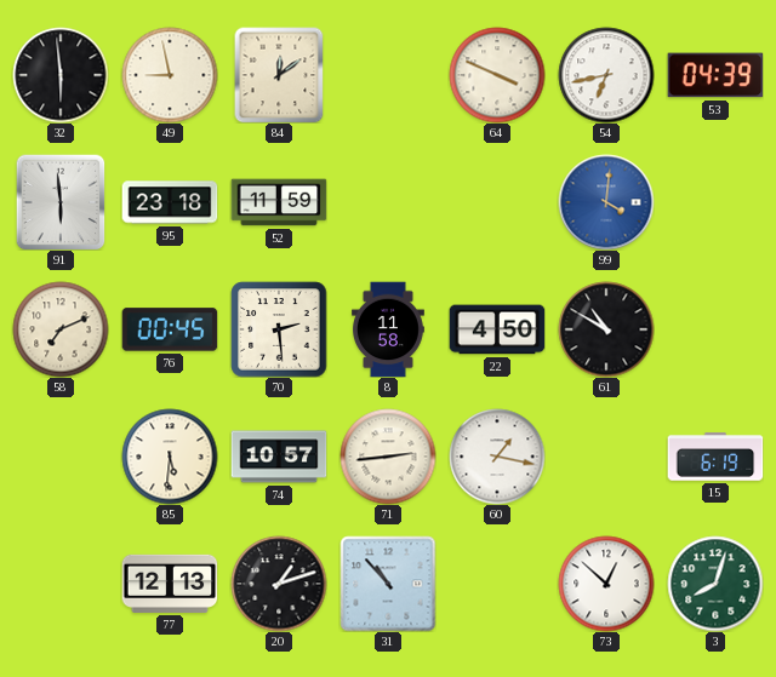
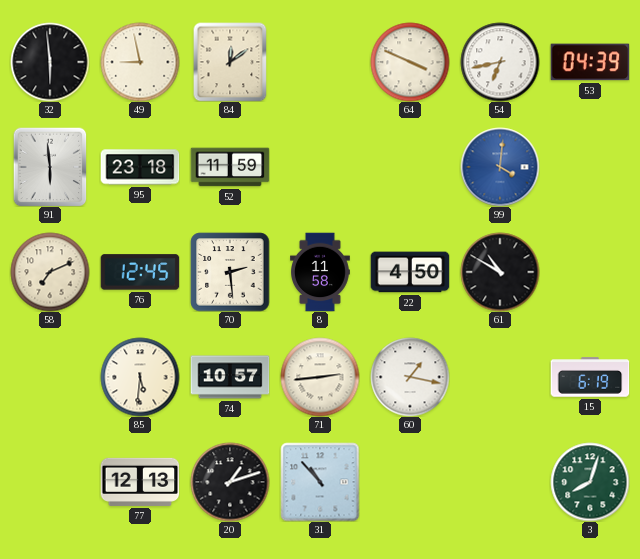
76: 00:45 -> 12:45 (140, 272)
73: 12:52 -> none (606, 584)
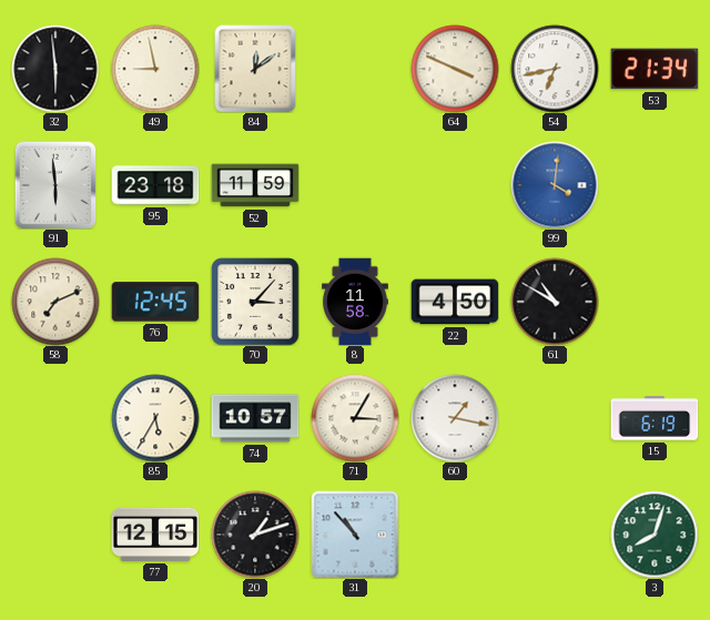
53: 04:39 -> 21:34 (655, 69)
70: 2:29 -> 3:07 (255, 302)
85: 5:31 -> 5:35 (155, 418)
71: 2:44 -> 3:05 (355, 418)
77: 12:13 -> 12:15 (155, 535)
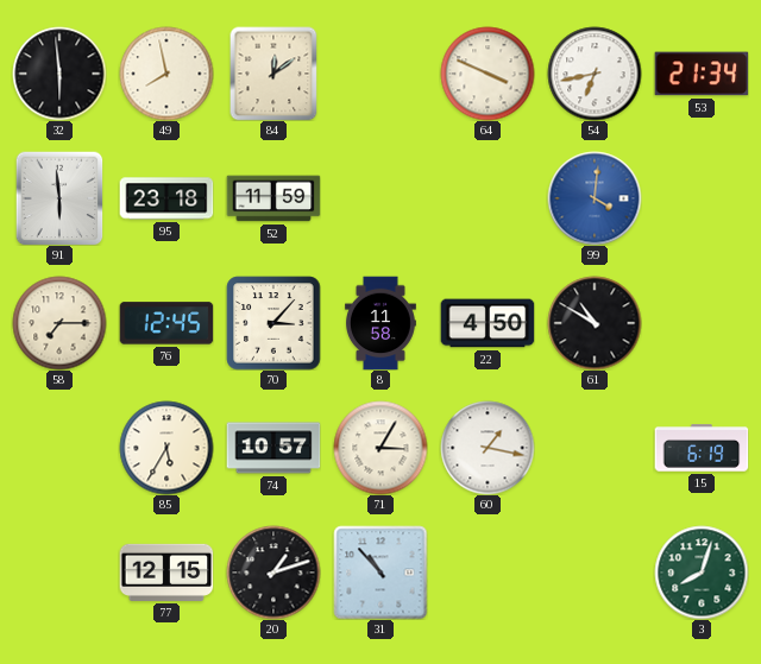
49: 8:58 -> 7:58 (166, 74)
58: 7:11 -> 7:15 (59, 323)
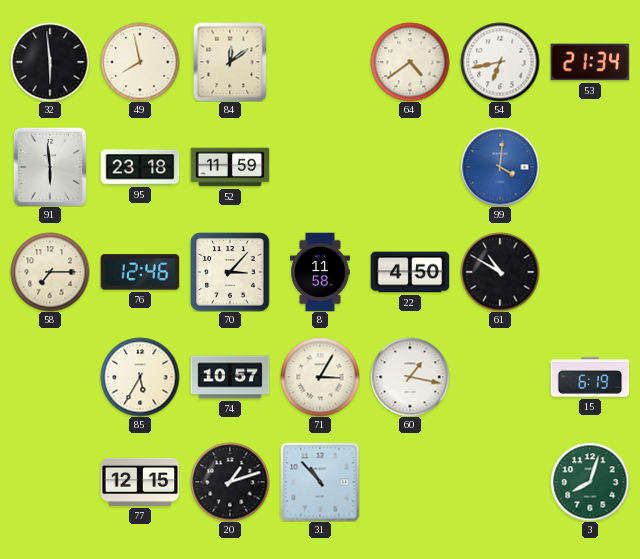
64: 3:49 -> 4:39 (410, 62)
76: 12:45 -> 12:46 (140, 272)
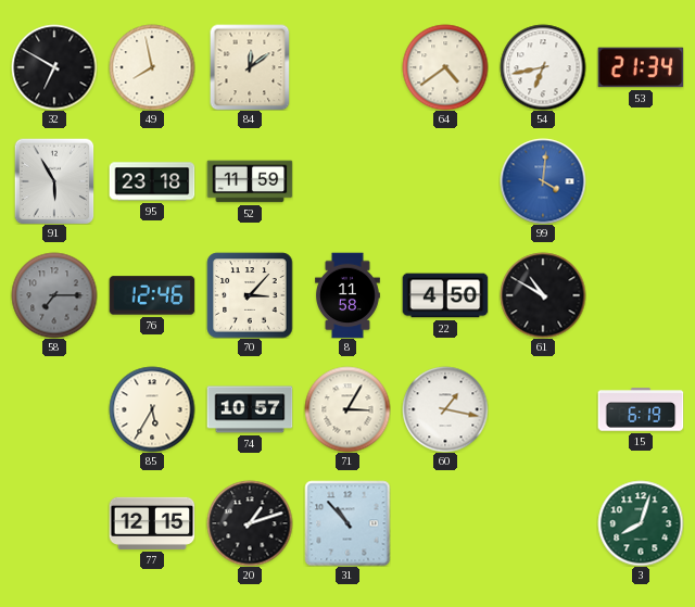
32: 5:59 -> 6:50 (54, 67)
91: 5:59 -> 5:55 (54, 181)
58 dial: cream -> grey (54, 295)
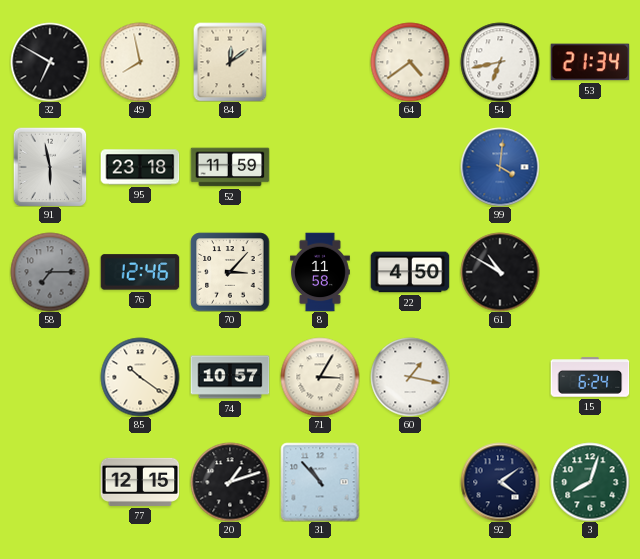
91: 5:55 -> 5:58 (50, 167)
85: 5:35 -> 10:21 (140, 377)
15: 6:19 -> 6:24 (590, 377)
92: none -> 4:09 (500, 482)
